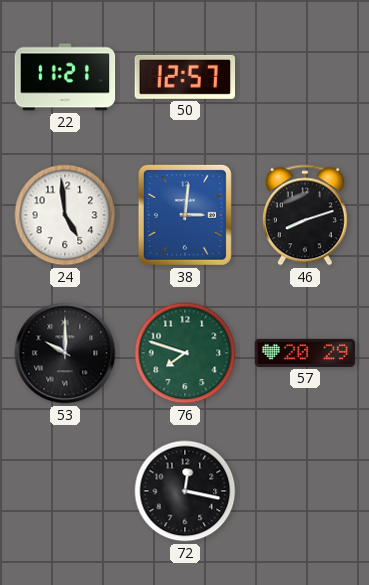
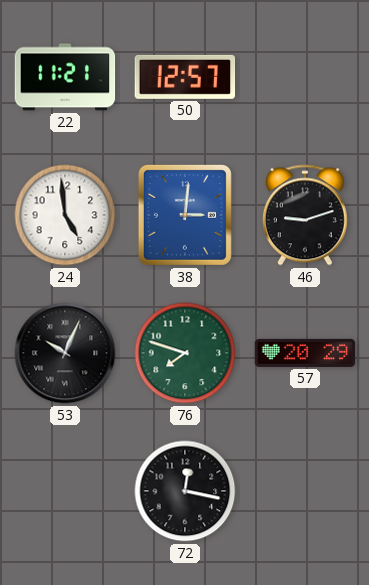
46: 8:12 -> 9:12 (305, 215)
53: 10:00 -> 10:04 (65, 353)
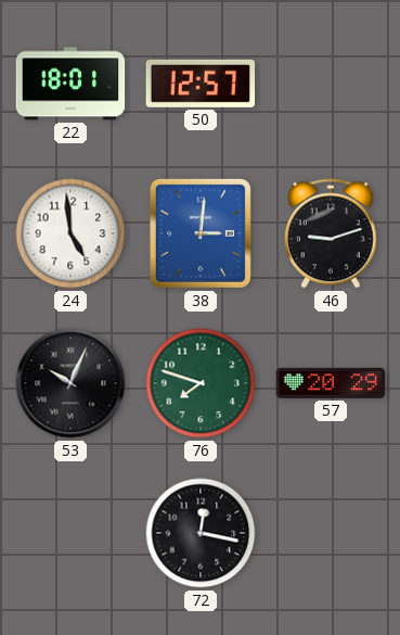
22: 11:21 -> 18:01 (70, 84)
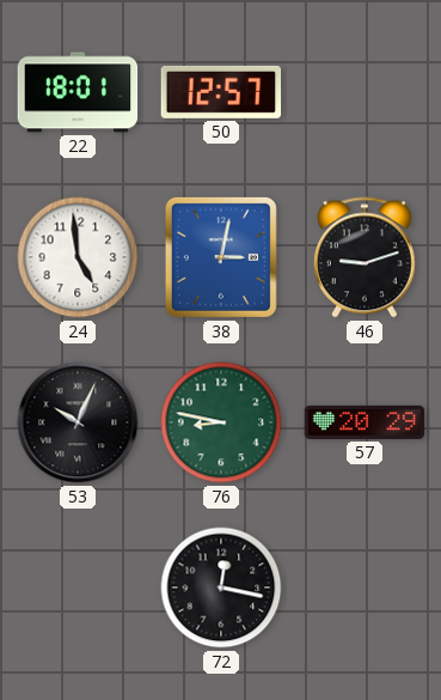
38: 3:01 -> 3:02 (221, 257)
76: 7:48 -> 8:47 (221, 422)
